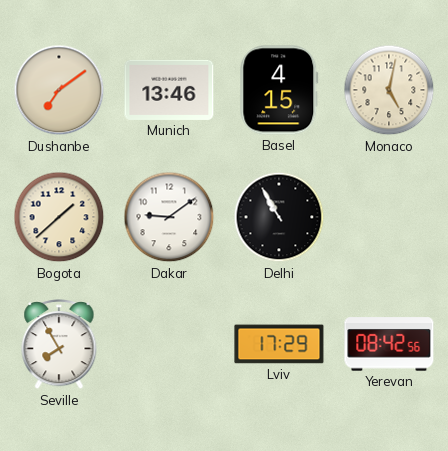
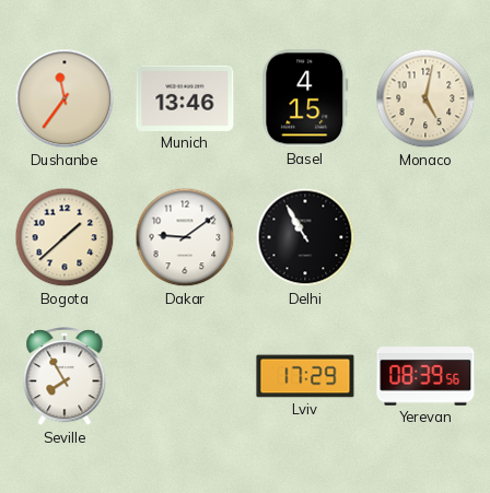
Dushanbe: 7:09 -> 11:36 (65, 98)
Yerevan: 08:42 -> 08:39 (425, 376)
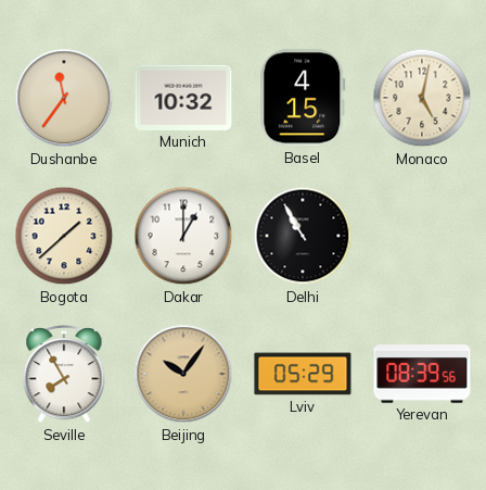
Munich: 13:46 -> 10:32 (183, 98)
Dakar: 9:09 -> 1:00 (183, 236)
Beijing: none -> 10:06 (183, 374)
Lviv: 17:29 -> 05:29 (303, 374)
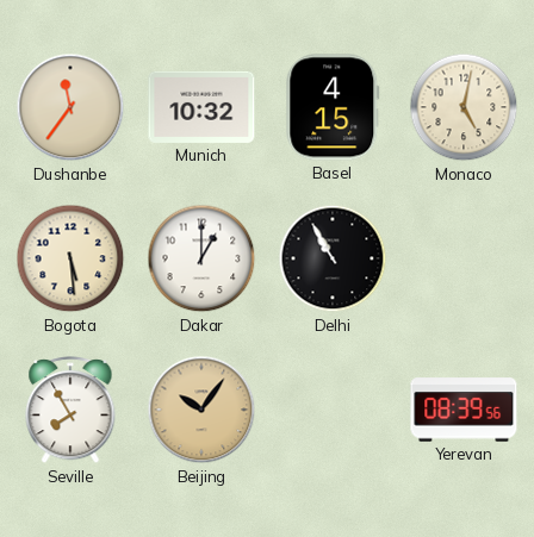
Bogota: 1:38 -> 5:29 (70, 258)
Lviv: 05:29 -> none (303, 374)
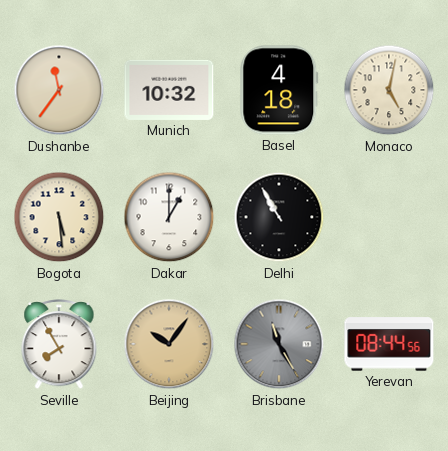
Basel: 4:15 -> 4:18 (279, 90)
Brisbane: none -> 11:25 (279, 344)
Yerevan: 08:39 -> 08:44 (389, 344)
